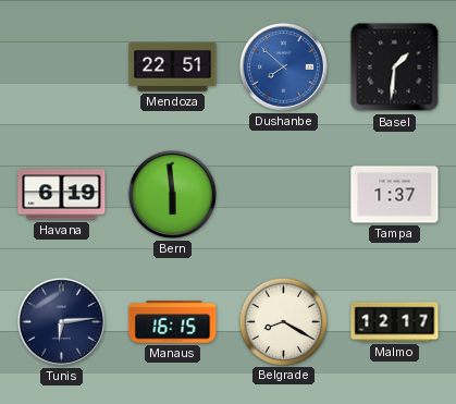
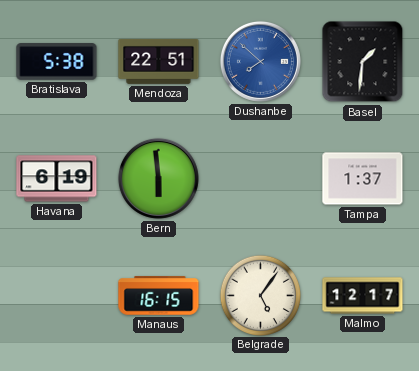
Bratislava: none -> 5:38 (57, 62)
Tunis: 6:14 -> none (61, 321)
Belgrade: 8:20 -> 5:06 (260, 295)
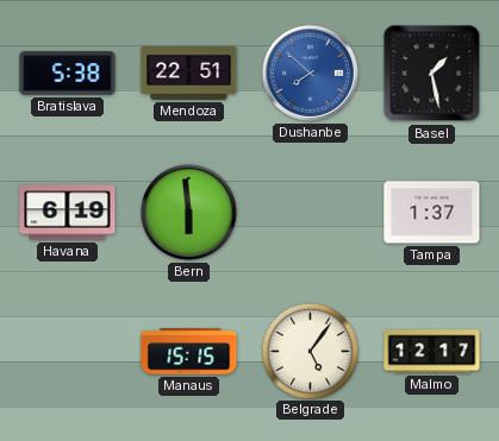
Basel: 1:31 -> 1:28 (432, 74)
Manaus: 16:15 -> 15:15 (189, 352)
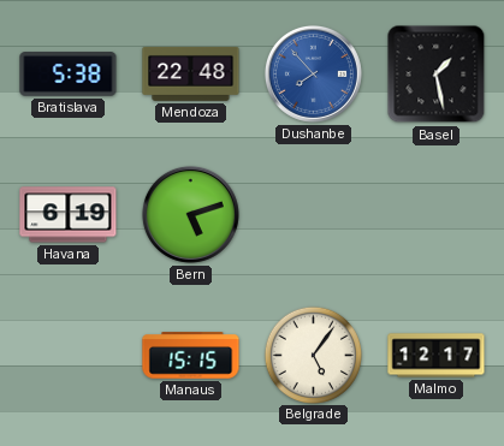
Mendoza: 22:51 -> 22:48 (191, 73)
Dushanbe: 7:52 -> 7:53 (313, 73)
Bern: 5:59 -> 5:12 (190, 214)
Tampa: 1:37 -> none (432, 213)
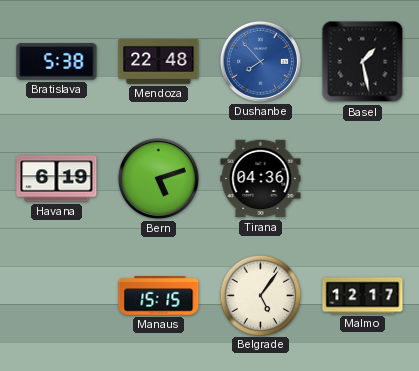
Tirana: none -> 04:36 (261, 179)
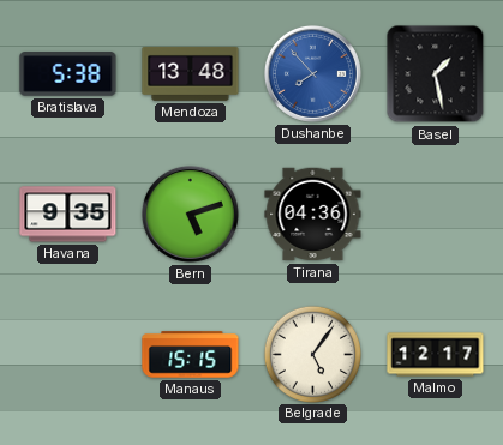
Mendoza: 22:48 -> 13:48 (191, 73)
Havana: 6:19 -> 9:35 (68, 215)
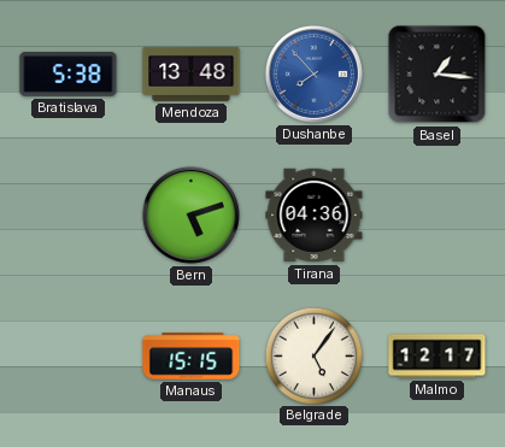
Basel: 1:28 -> 1:16 (438, 75)
Havana: 9:35 -> none (68, 215)
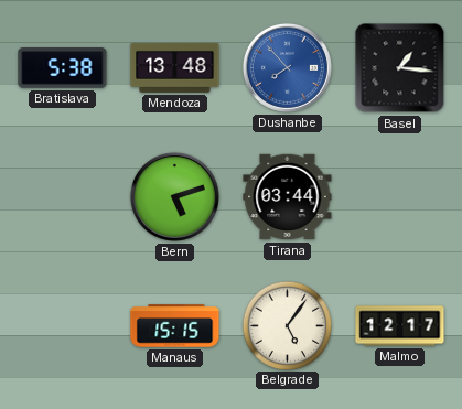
Tirana: 04:36 -> 03:44 (288, 197)
